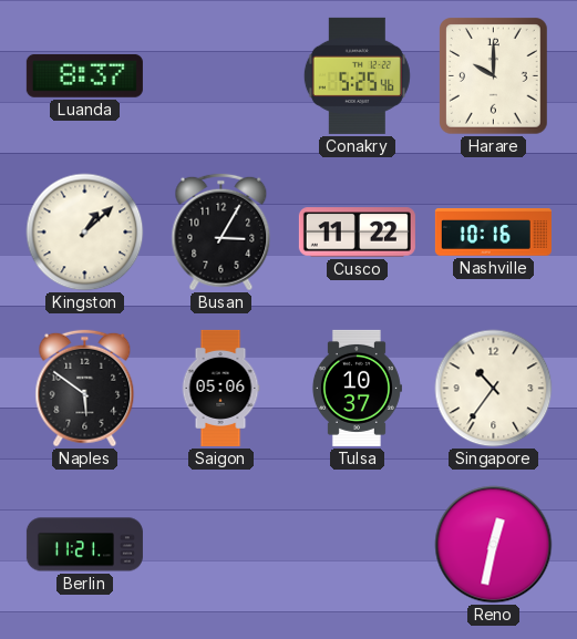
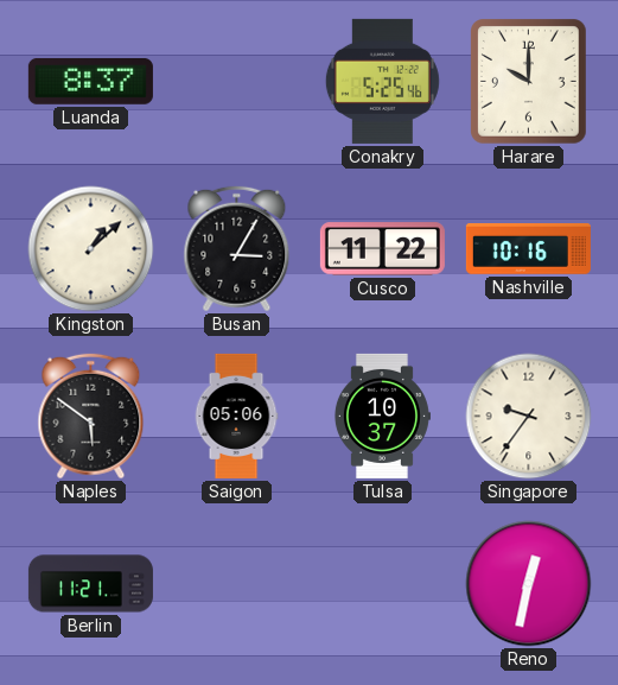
Singapore: 10:36 -> 9:36 (529, 417)
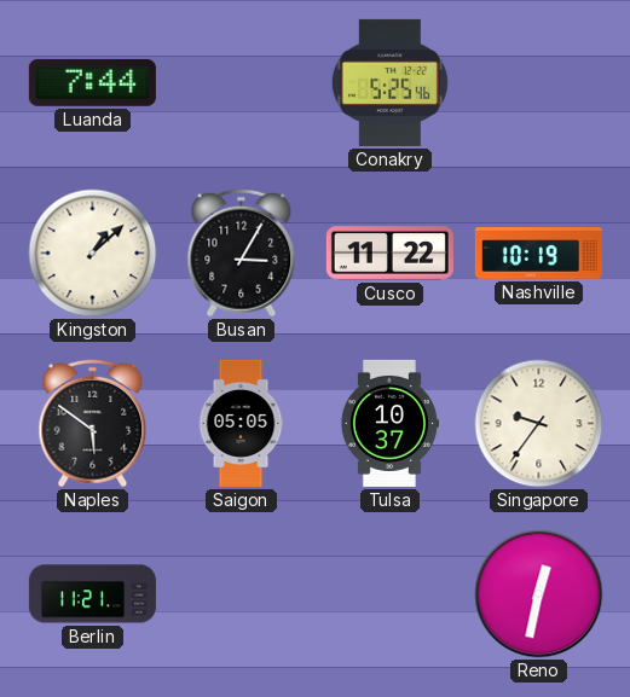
Luanda: 8:37 -> 7:44 (92, 83)
Harare: 10:00 -> none (529, 82)
Nashville: 10:16 -> 10:19 (538, 254)
Saigon: 05:06 -> 05:05 (241, 423)
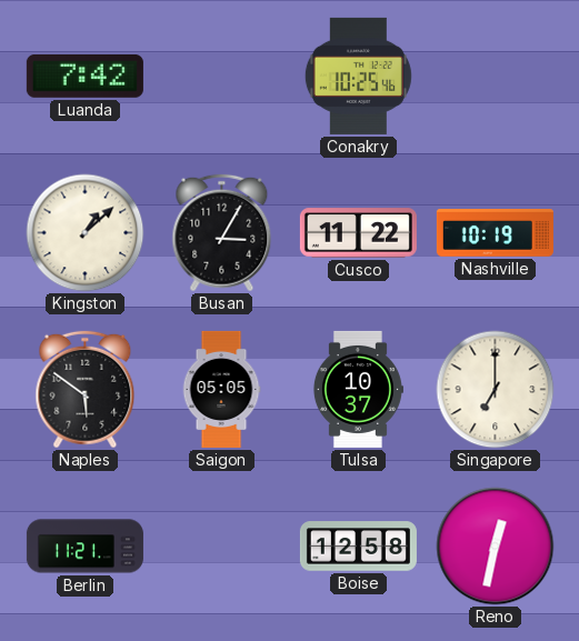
Luanda: 7:44 -> 7:42 (84, 77)
Conakry: 5:25 -> 10:25 (358, 76)
Singapore: 9:36 -> 7:00 (496, 390)
Boise: none -> 12:58 (358, 547)
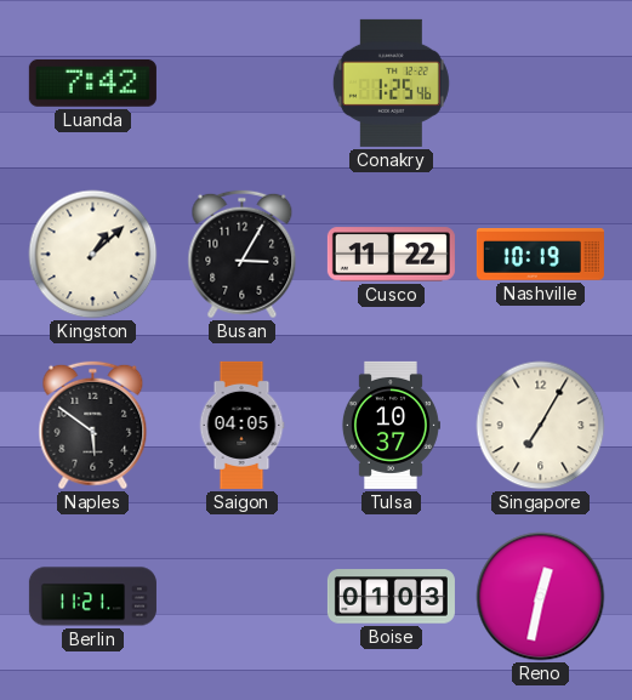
Conakry: 10:25 -> 1:25 (391, 82)
Saigon: 05:05 -> 04:05 (241, 425)
Singapore: 7:00 -> 7:05 (541, 426)
Boise: 12:58 -> 01:03 (391, 597)
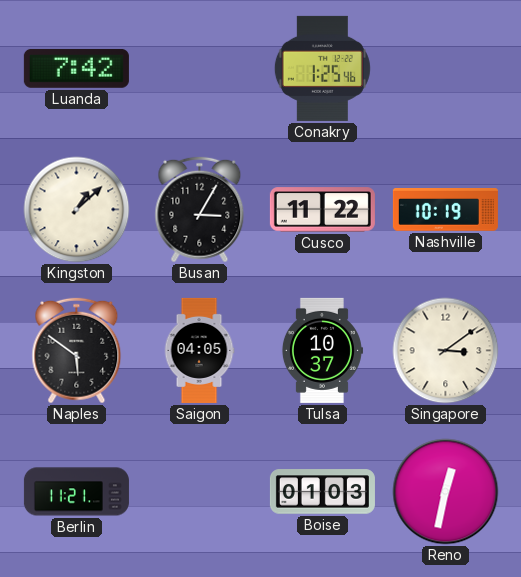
Singapore: 7:05 -> 3:09 (446, 351)
